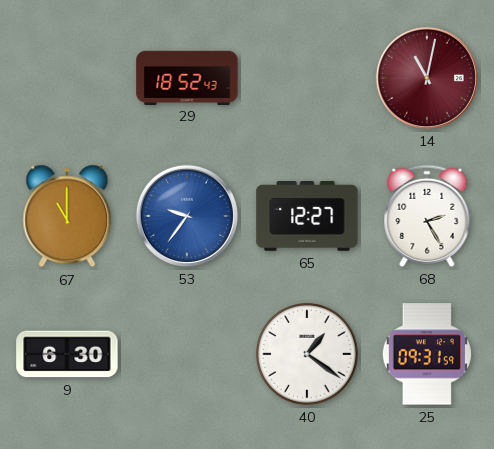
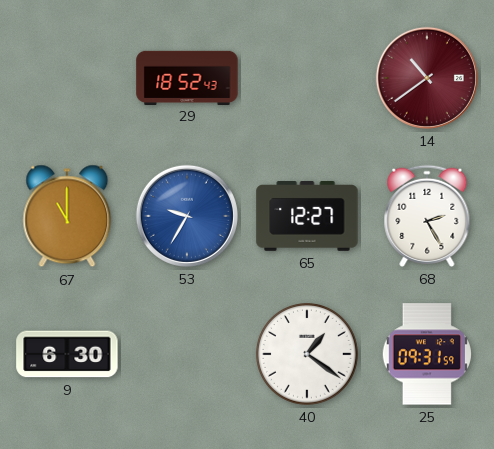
14: 11:02 -> 10:39 (427, 78)
53: 9:36 -> 9:35 (187, 216)
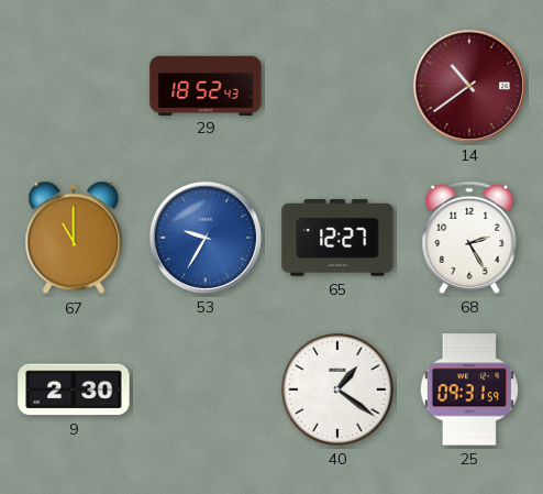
9: 6:30 -> 2:30 (74, 389)
